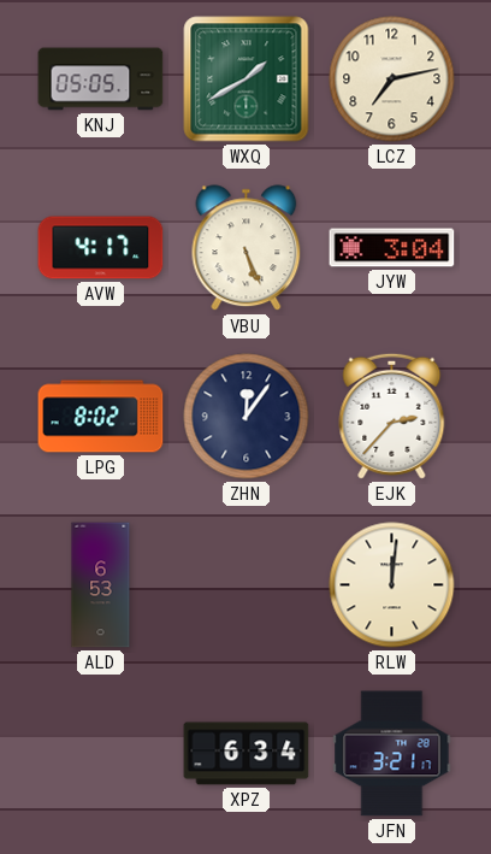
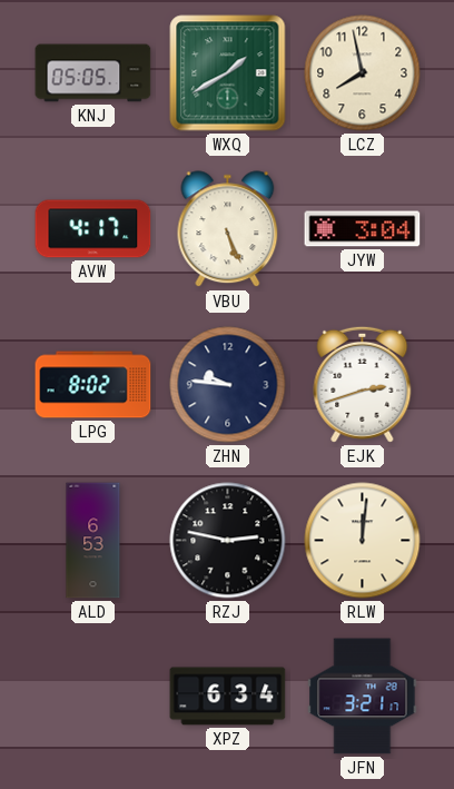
LCZ: 7:13 -> 7:58 (363, 73)
ZHN: 12:06 -> 9:46 (228, 385)
EJK: 2:37 -> 2:42 (363, 384)
RZJ: none -> 2:47 (228, 541)
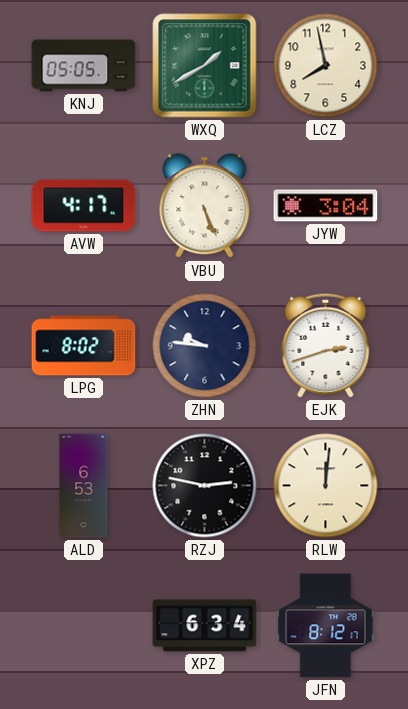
JFN: 3:21 -> 8:12 (326, 626)
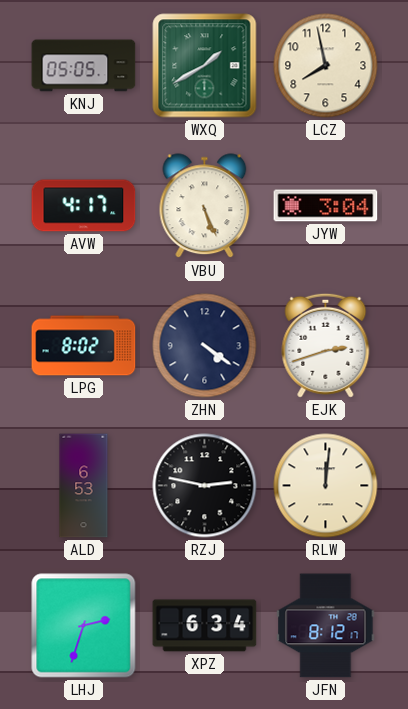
ZHN: 9:46 -> 4:21 (205, 346)
LHJ: none -> 2:33 (84, 626)
